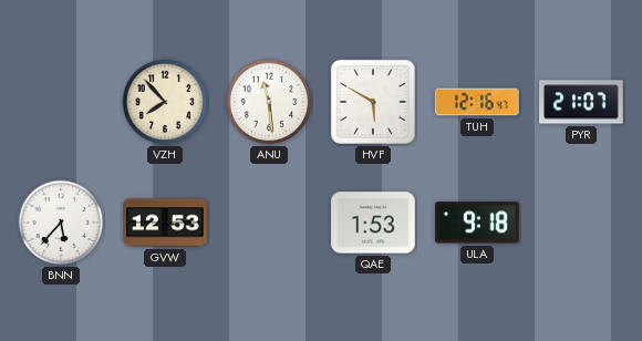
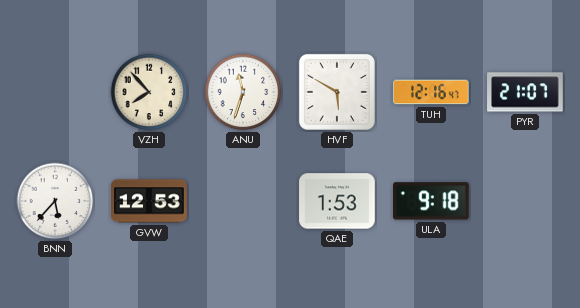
ANU: 11:29 -> 11:33 (243, 92)
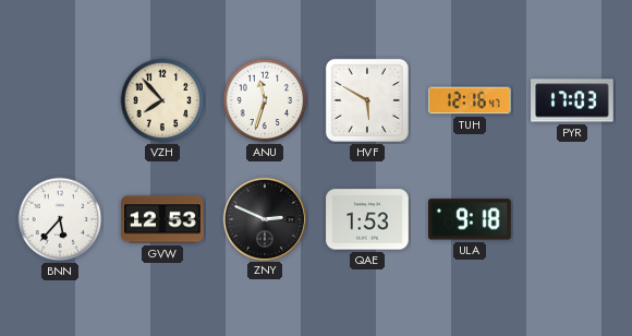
PYR: 21:07 -> 17:03 (572, 100)
ZNY: none -> 2:49 (264, 218)
